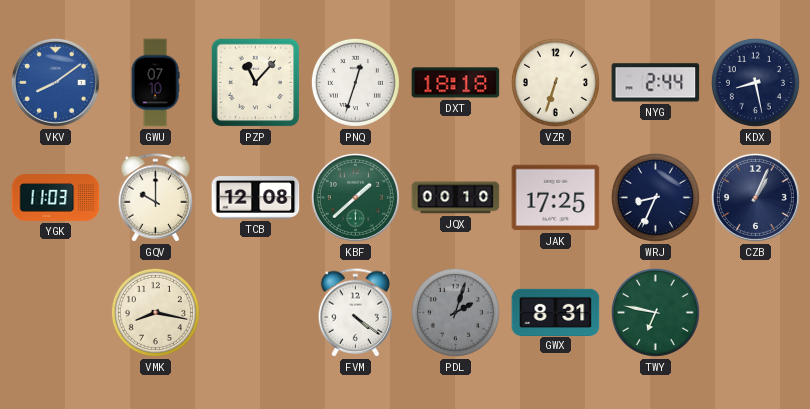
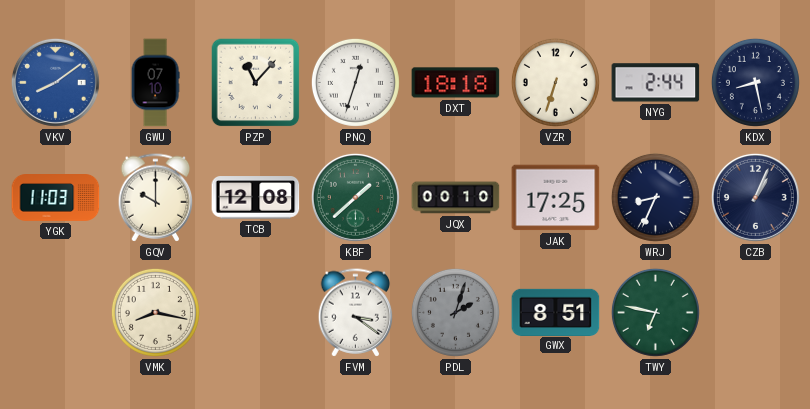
FVM: 4:21 -> 3:21 (356, 313)
GWX: 8:31 -> 8:51 (556, 312)
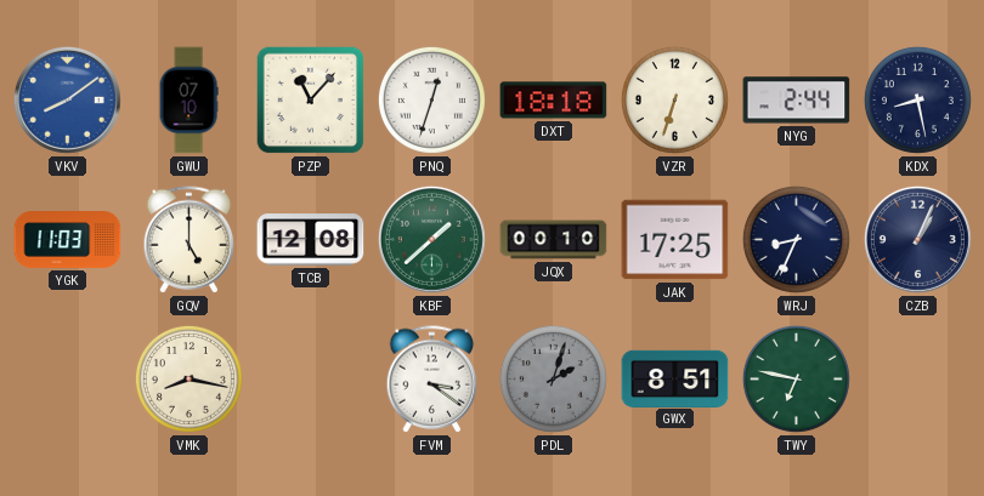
GQV: 10:00 -> 5:00 (190, 240)
